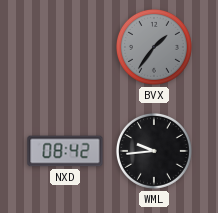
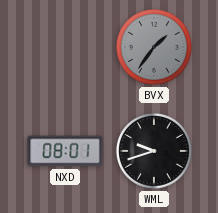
NXD: 08:42 -> 08:01 (65, 151)
WML: 9:44 -> 9:42 (154, 151)
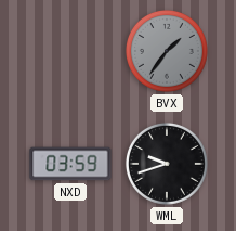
NXD: 08:01 -> 03:59 (70, 164)
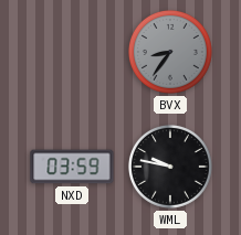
BVX: 1:36 -> 8:36 (170, 52)
WML: 9:42 -> 9:47 (170, 167)
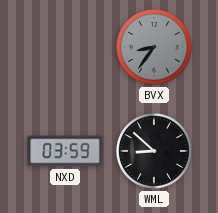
WML: 9:47 -> 8:52 (154, 151)
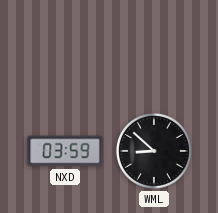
BVX: 8:36 -> none (154, 47)
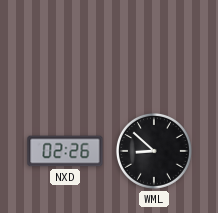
NXD: 03:59 -> 02:26 (65, 151)
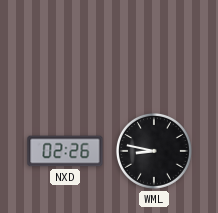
WML: 8:52 -> 8:47 (154, 151)
